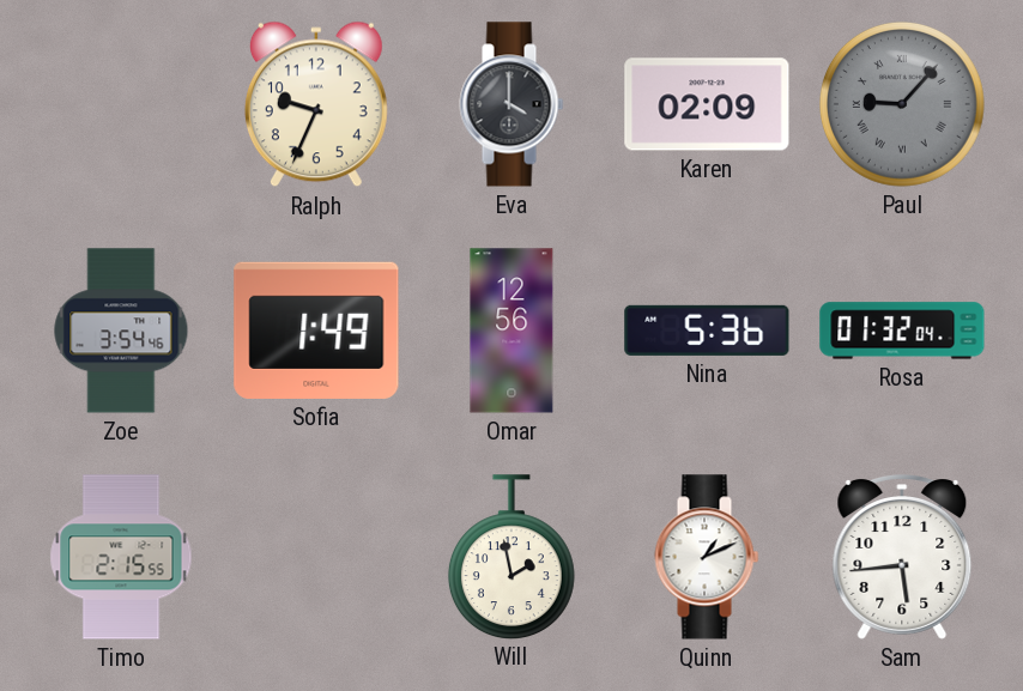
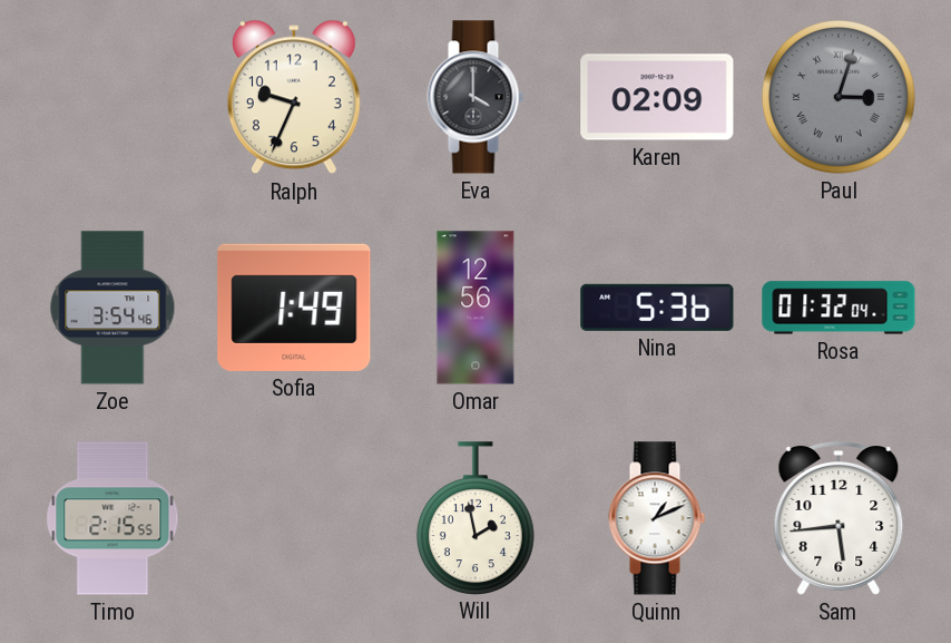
Paul: 9:07 -> 3:03 (839, 97)
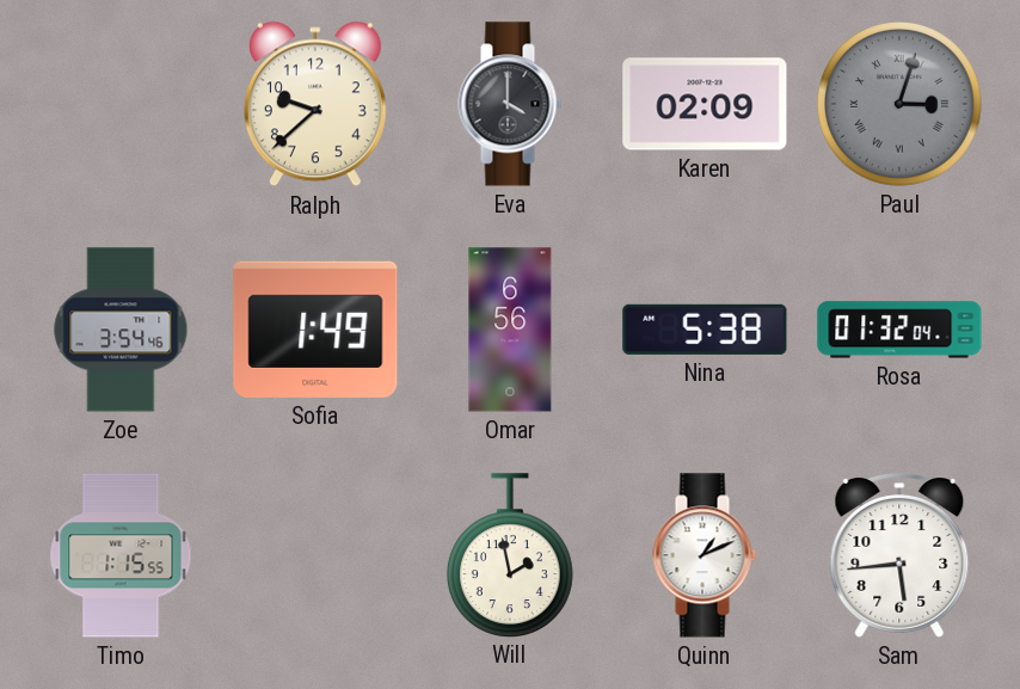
Ralph: 9:34 -> 9:38 (315, 104)
Omar: 12:56 -> 6:56 (510, 330)
Nina: 5:36 -> 5:38 (705, 330)
Timo: 2:15 -> 1:15 (121, 555)
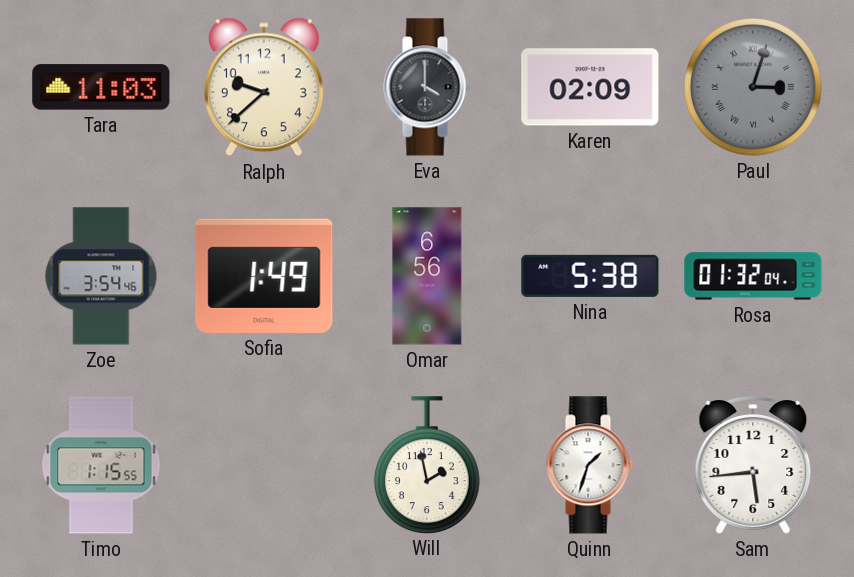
Tara: none -> 11:03 (101, 87)
Quinn: 1:11 -> 1:33 (590, 465)
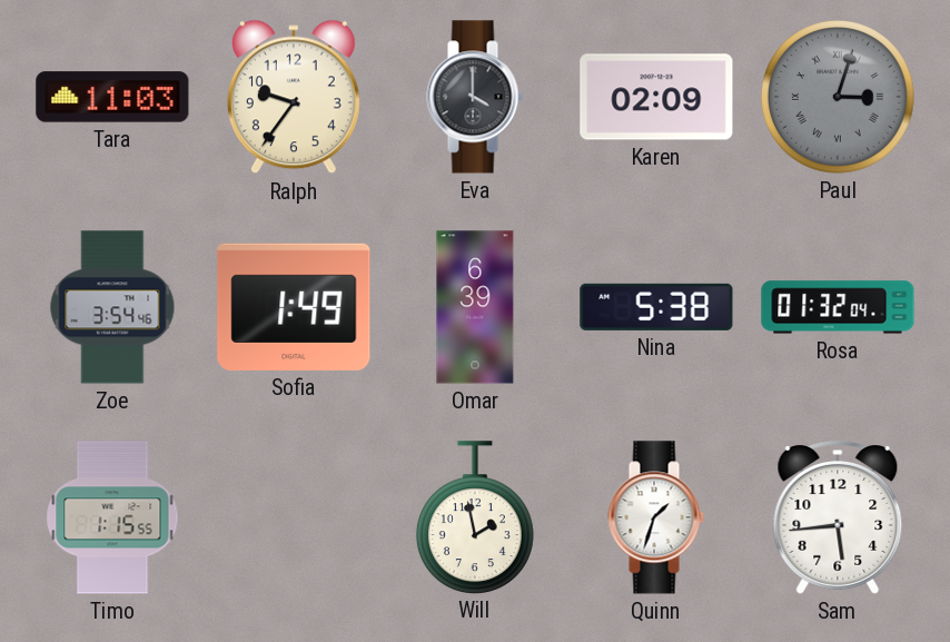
Ralph: 9:38 -> 9:36 (294, 97)
Omar: 6:56 -> 6:39 (475, 307)
